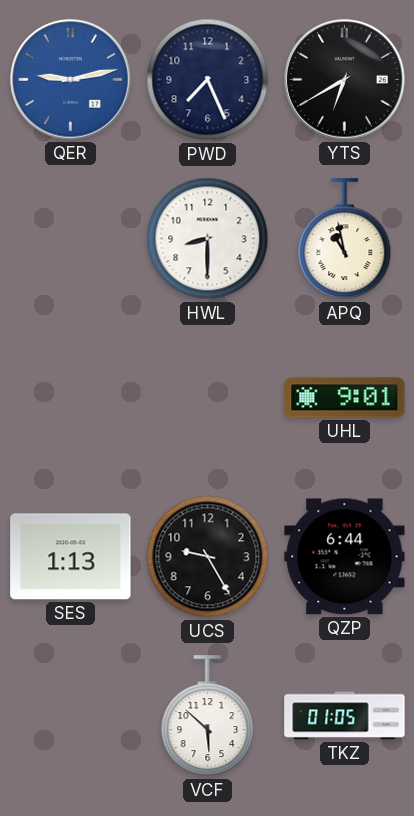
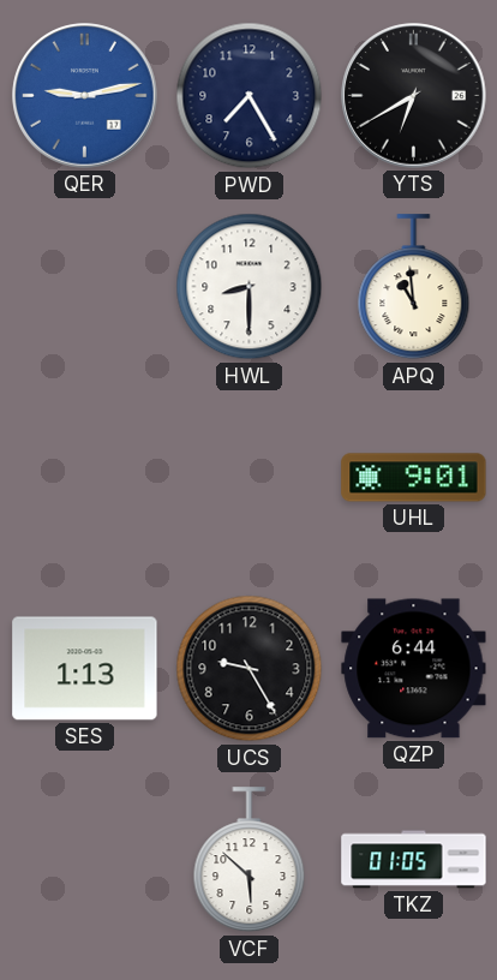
PWD: 7:26 -> 7:25 (250, 96)
APQ: 10:58 -> 10:59 (414, 287)
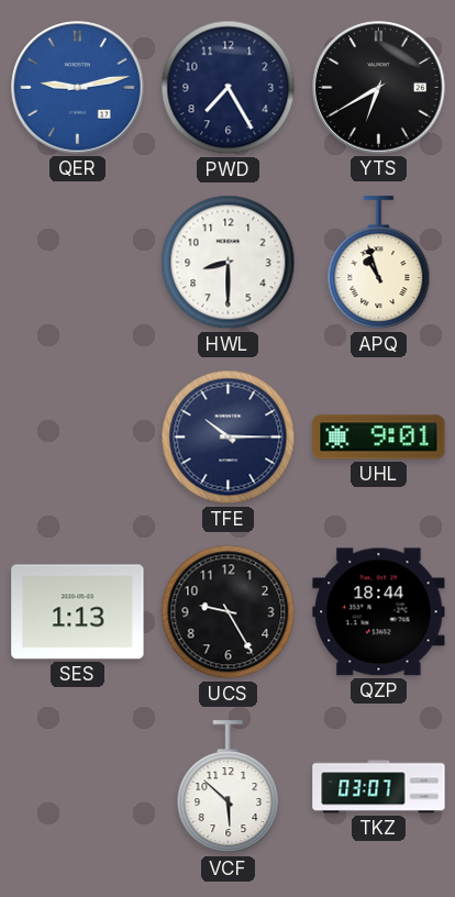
APQ: 10:59 -> 10:57 (379, 263)
TFE: none -> 10:15 (229, 438)
QZP: 6:44 -> 18:44 (379, 612)
TKZ: 01:05 -> 03:07 (379, 787)
